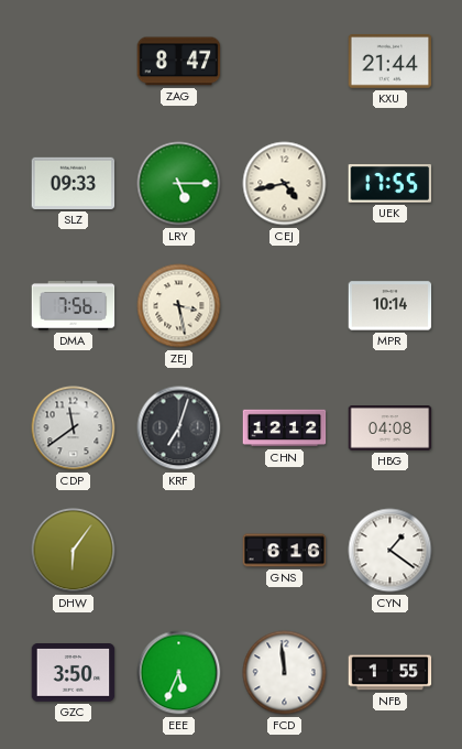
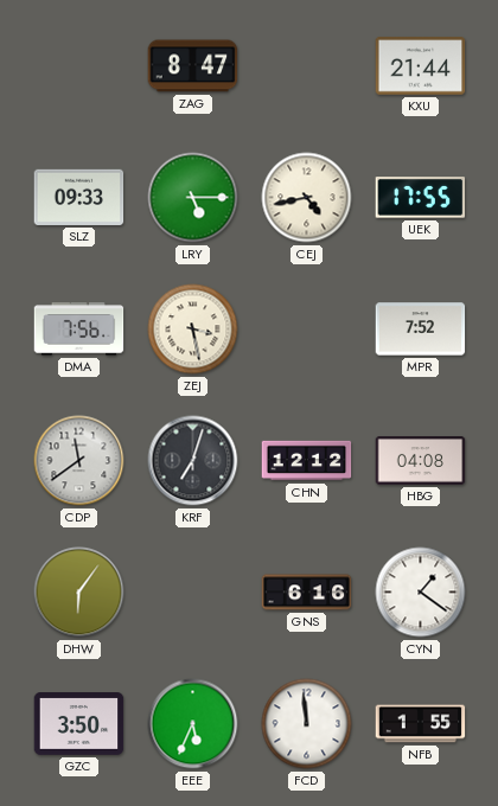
MPR: 10:14 -> 7:52 (421, 330)
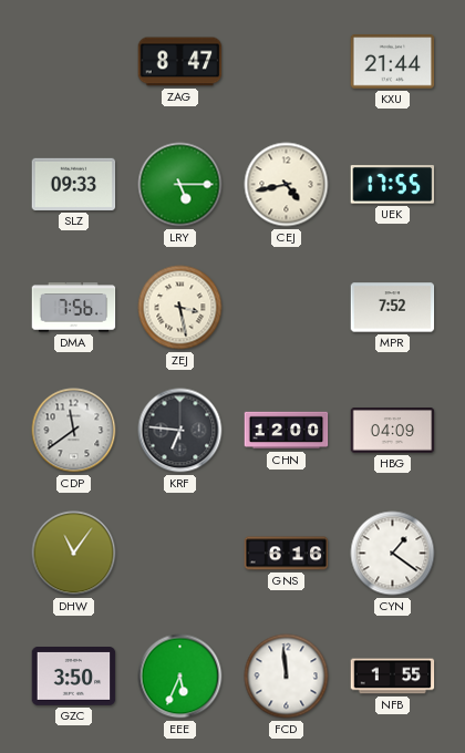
KRF: 7:03 -> 6:46 (180, 431)
CHN: 12:12 -> 12:00 (287, 431)
HBG: 04:08 -> 04:09 (393, 431)
DHW: 6:06 -> 11:06 (74, 554)
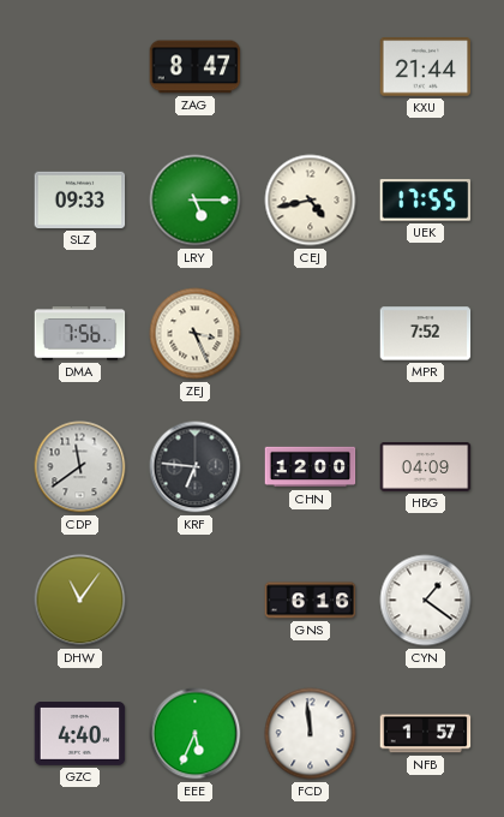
ZEJ: 3:28 -> 3:26 (196, 334)
GZC: 3:50 -> 4:40 (80, 734)
NFB: 1:55 -> 1:57 (426, 734)
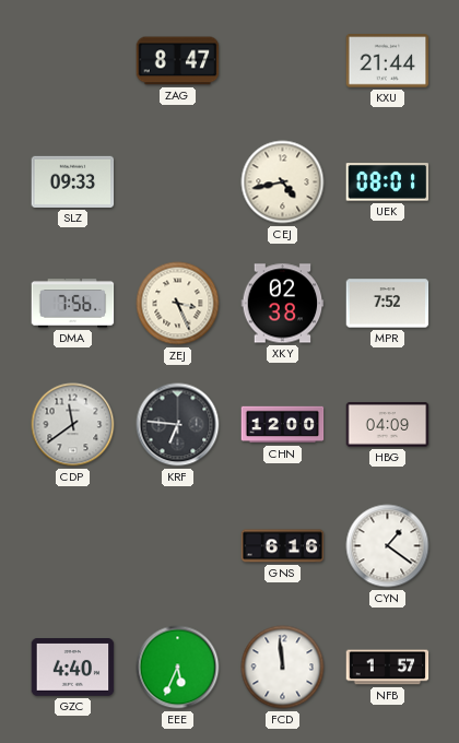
LRY: 5:15 -> none (196, 201)
UEK: 17:55 -> 08:01 (388, 182)
XKY: none -> 02:38 (283, 304)
DHW: 11:06 -> none (80, 601)
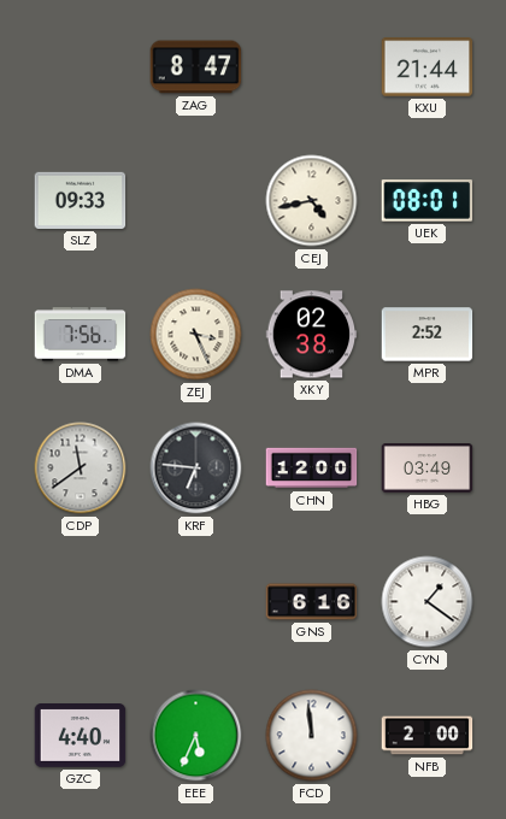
MPR: 7:52 -> 2:52 (428, 335)
HBG: 04:09 -> 03:49 (428, 469)
NFB: 1:57 -> 2:00 (428, 736)
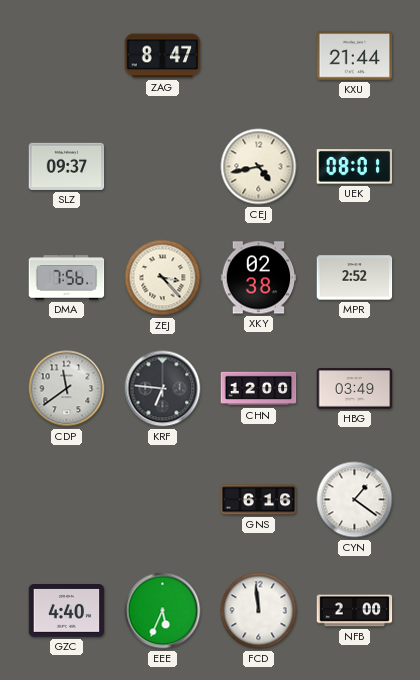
SLZ: 09:33 -> 09:37 (67, 166)
ZEJ: 3:26 -> 3:23 (163, 278)
